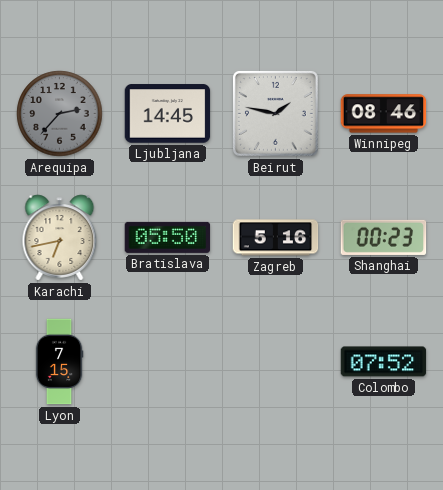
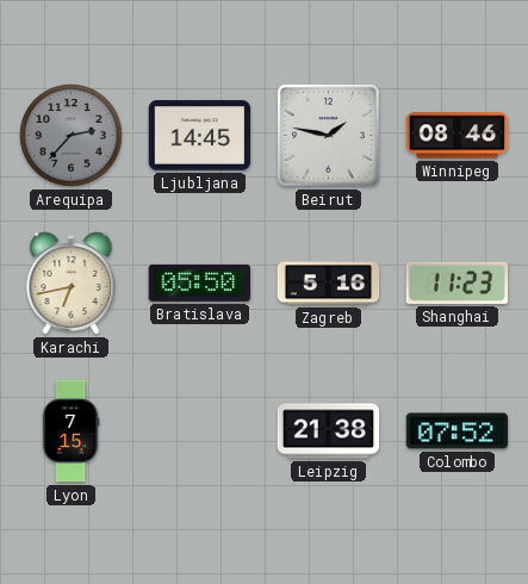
Shanghai: 00:23 -> 11:23 (458, 282)
Leipzig: none -> 21:38 (329, 431)
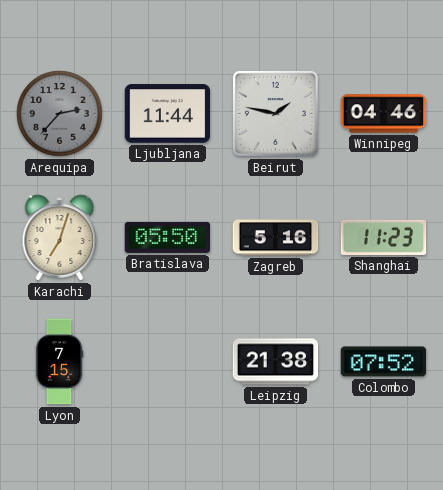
Ljubljana: 14:45 -> 11:44 (168, 114)
Winnipeg: 08:46 -> 04:46 (384, 114)
Karachi: 6:43 -> 7:03 (60, 238)
